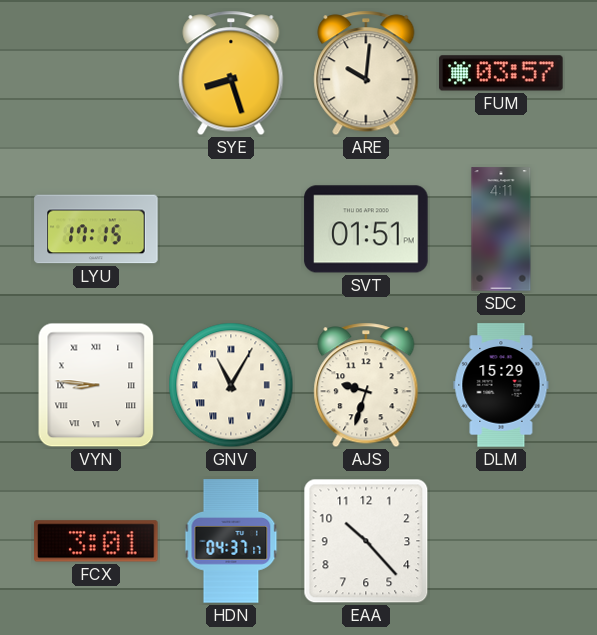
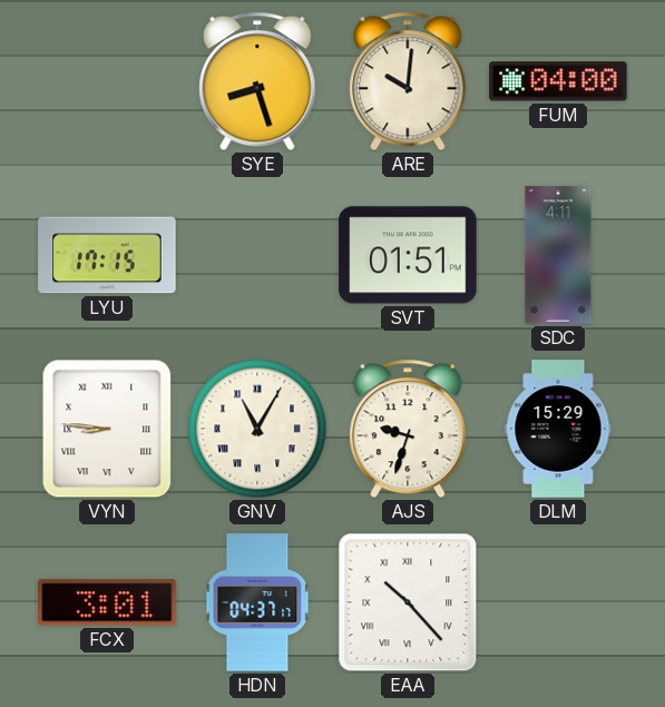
FUM: 03:57 -> 04:00 (558, 81)
EAA numerals: Arabic -> Roman (408, 602)
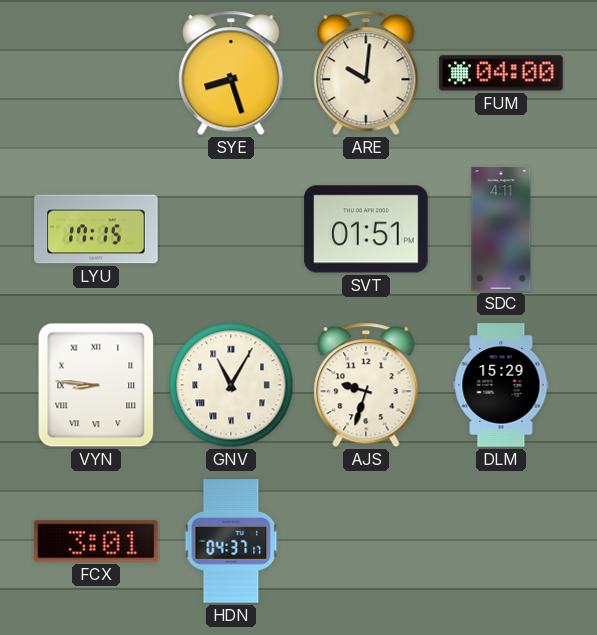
EAA: 10:23 -> none (408, 602)
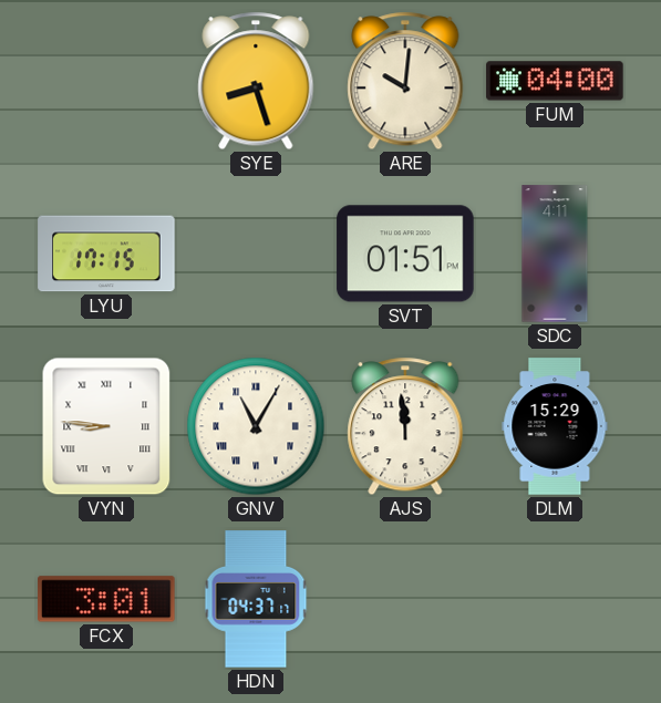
AJS: 9:33 -> 11:59 (405, 426)
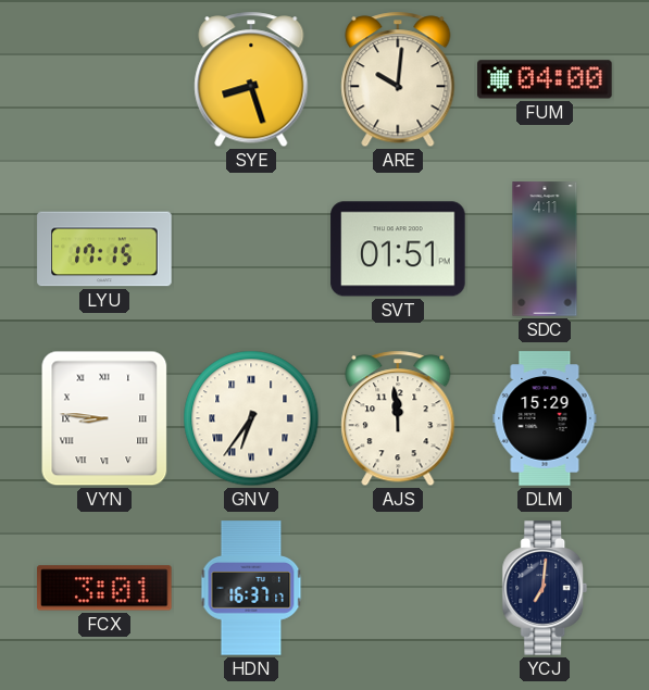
GNV: 11:05 -> 6:36 (251, 418)
HDN: 04:37 -> 16:37 (251, 588)
YCJ: none -> 7:01 (545, 588)
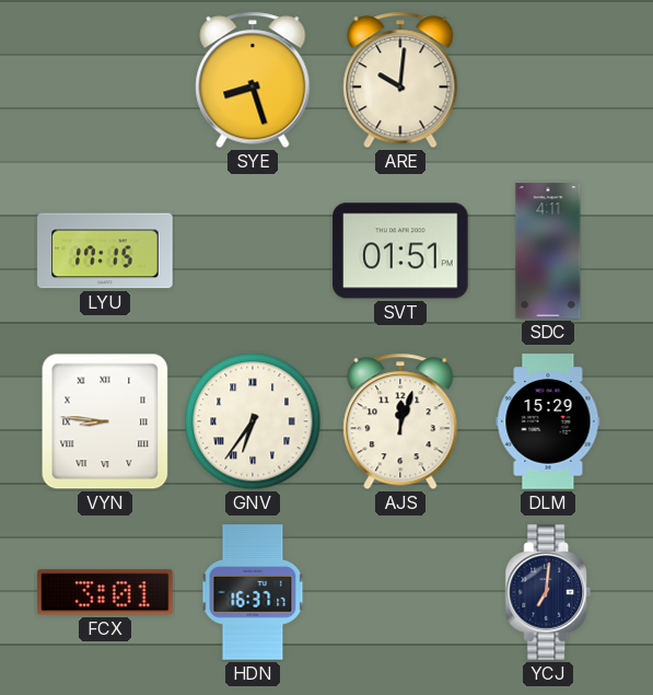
FUM: 04:00 -> none (545, 79)
AJS: 11:59 -> 12:03 (400, 421)
